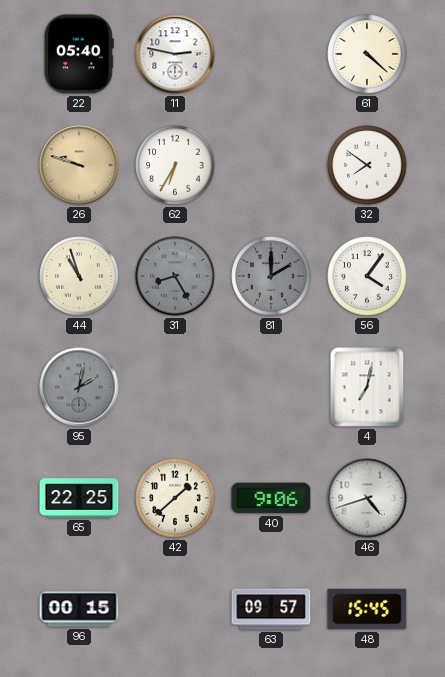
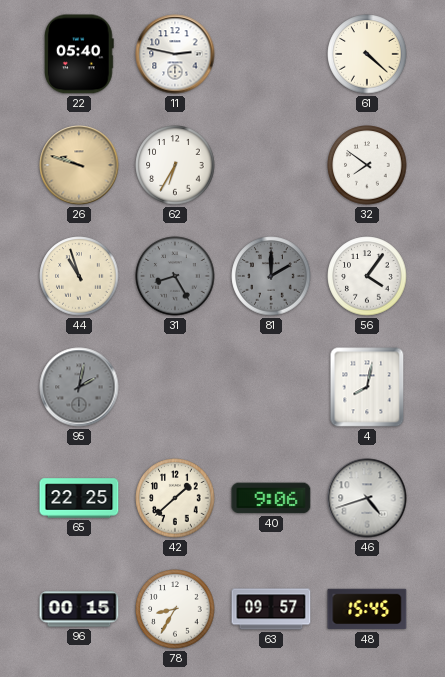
4: 7:02 -> 8:02 (367, 387)
78: none -> 8:35 (175, 609)
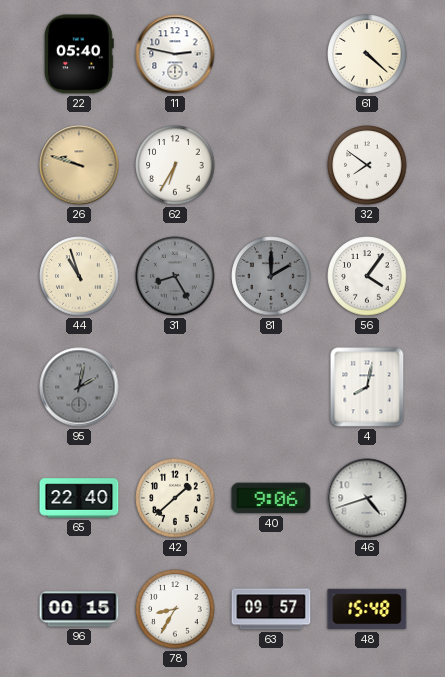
65: 22:25 -> 22:40 (79, 498)
48: 15:45 -> 15:48 (367, 609)
